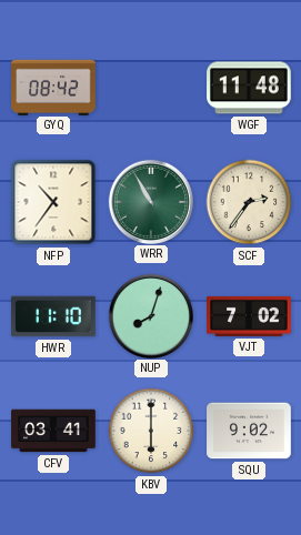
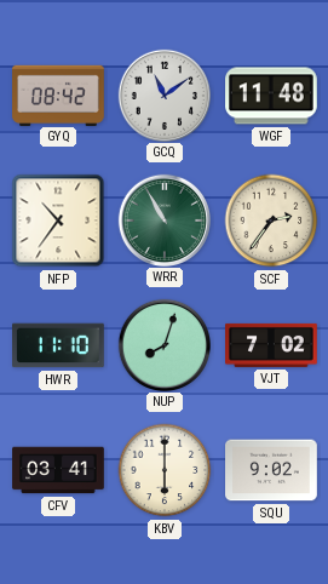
GCQ: none -> 11:09 (163, 95)
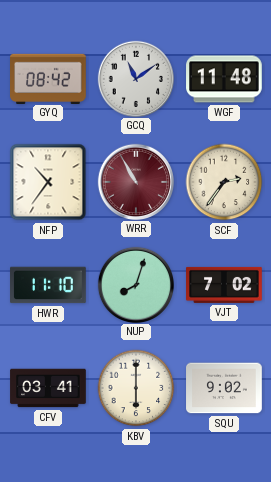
WRR dial: green -> burgundy (135, 181)
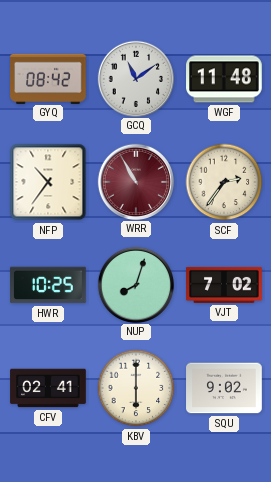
HWR: 11:10 -> 10:25 (48, 285)
CFV: 03:41 -> 02:41 (48, 388)
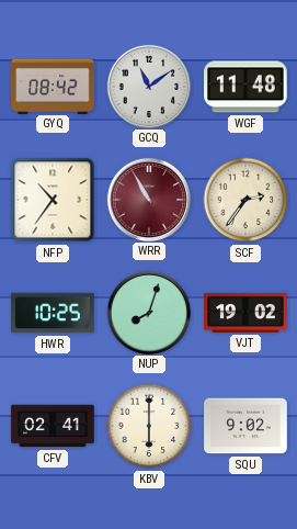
VJT: 7:02 -> 19:02 (245, 313)
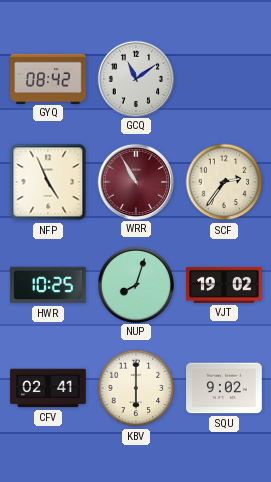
WGF: 11:48 -> none (245, 87)
NFP: 10:36 -> 4:56 (48, 182)
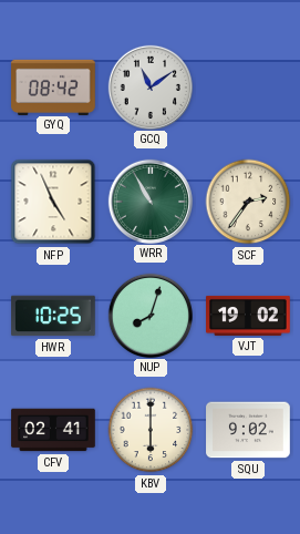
WRR dial: burgundy -> green (149, 201)
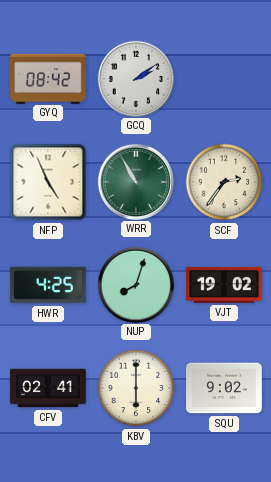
GCQ: 11:09 -> 2:09 (135, 78)
HWR: 10:25 -> 4:25 (48, 285)
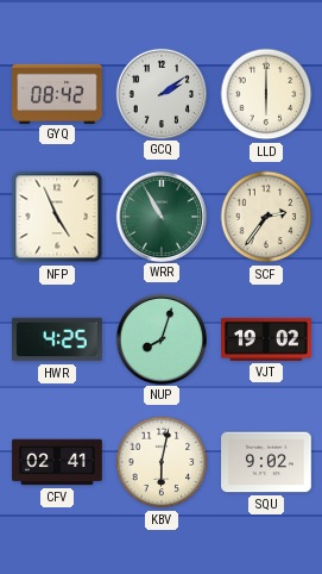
LLD: none -> 6:00 (266, 94)
KBV: 6:00 -> 6:02 (162, 462)
